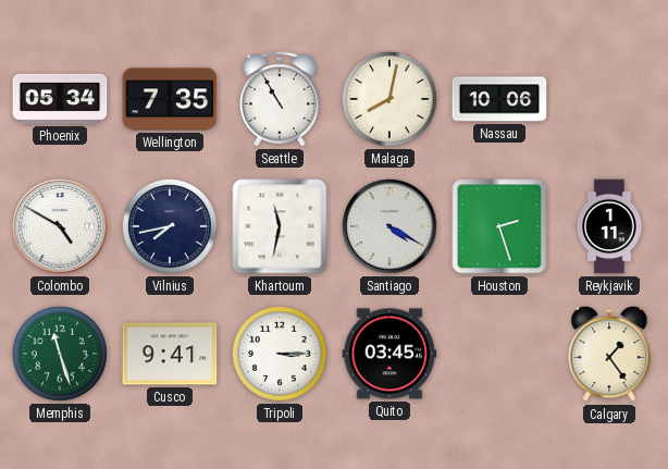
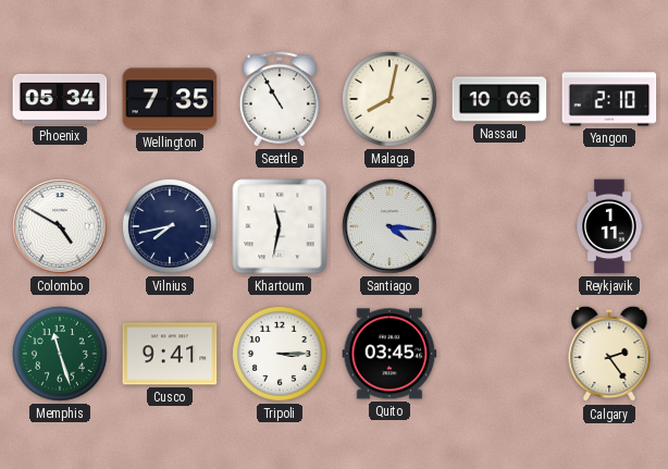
Yangon: none -> 2:10 (609, 99)
Santiago: 4:20 -> 4:16 (391, 227)
Houston: 2:27 -> none (499, 226)
Calgary: 1:24 -> 2:24 (609, 354)
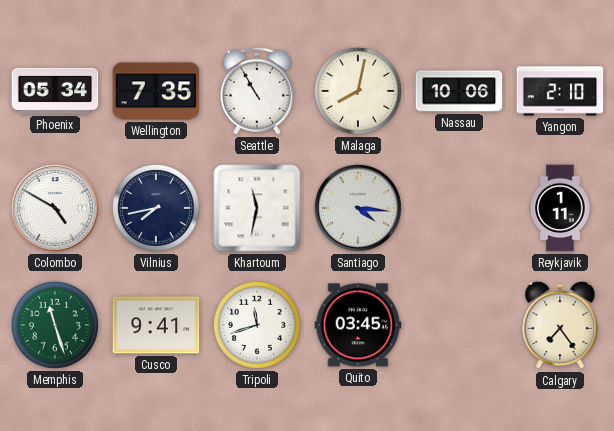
Tripoli: 3:15 -> 11:42 (257, 325)
Calgary: 2:24 -> 7:24 (560, 325)
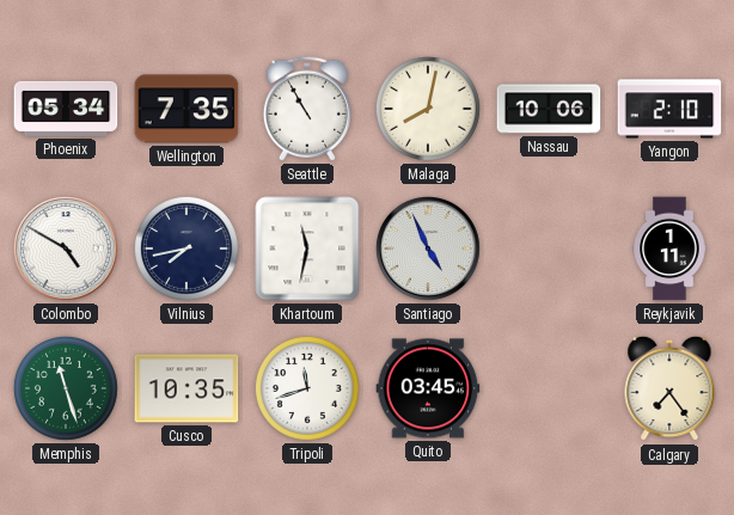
Santiago: 4:16 -> 4:56 (429, 250)
Cusco: 9:41 -> 10:35 (186, 388)
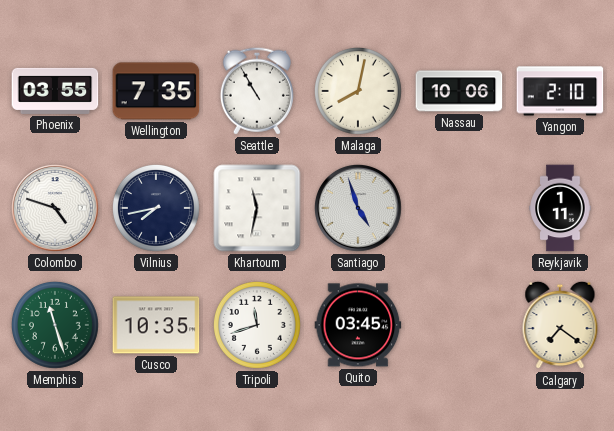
Phoenix: 05:34 -> 03:55 (55, 91)
Colombo: 4:50 -> 4:48 (56, 209)
Santiago: 4:56 -> 4:57 (359, 209)
Calgary: 7:24 -> 7:21 (560, 325)
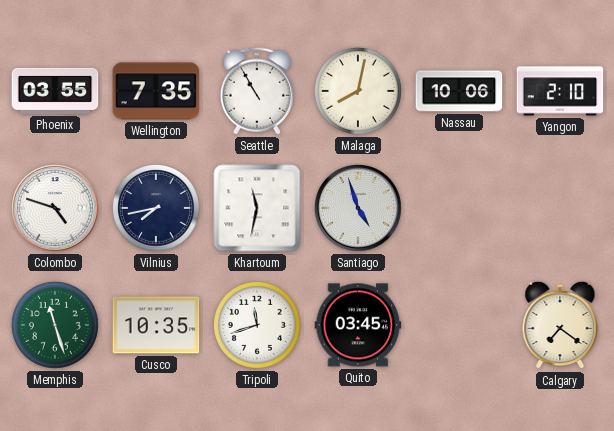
Reykjavik: 1:11 -> none (560, 208)
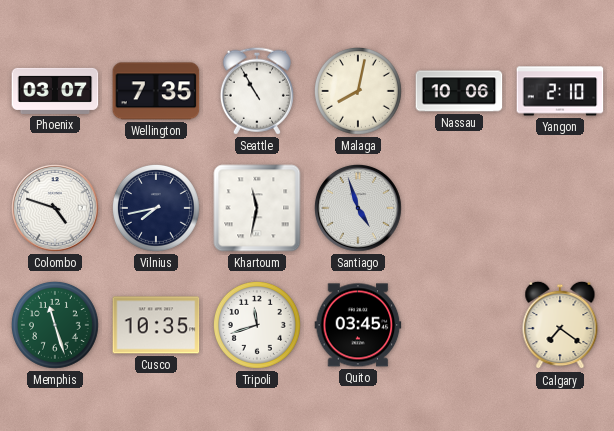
Phoenix: 03:55 -> 03:07 (55, 91)
